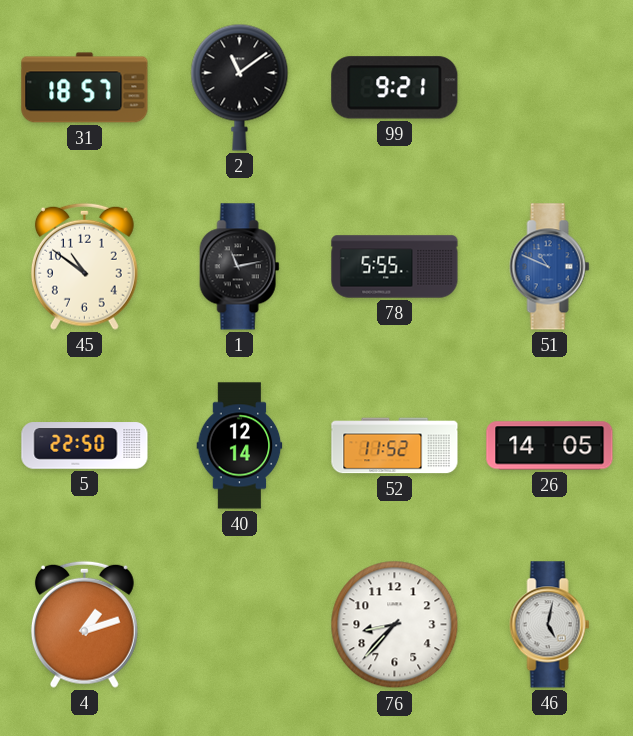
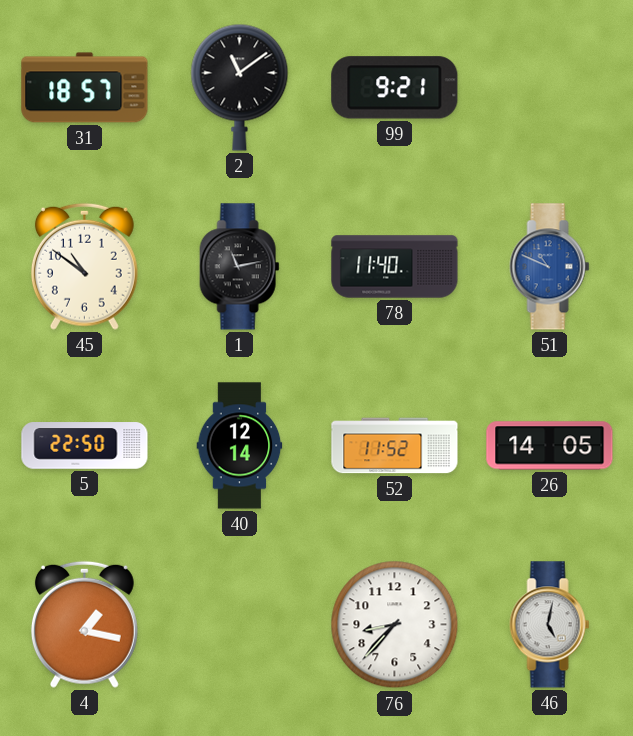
78: 5:55 -> 11:40 (395, 267)
4: 1:12 -> 1:17 (84, 624)
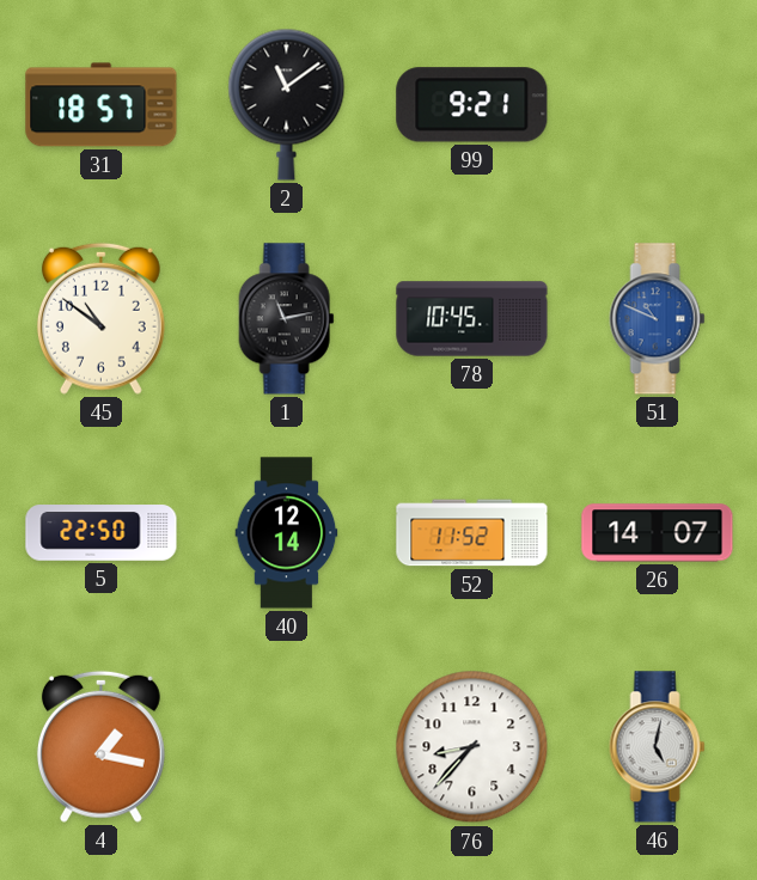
78: 11:40 -> 10:45 (472, 319)
26: 14:05 -> 14:07 (658, 533)
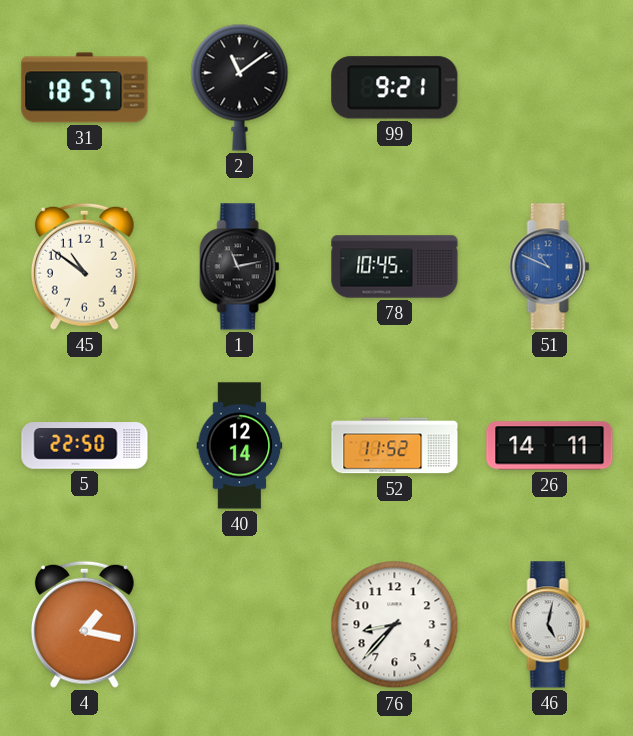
26: 14:07 -> 14:11 (550, 446)
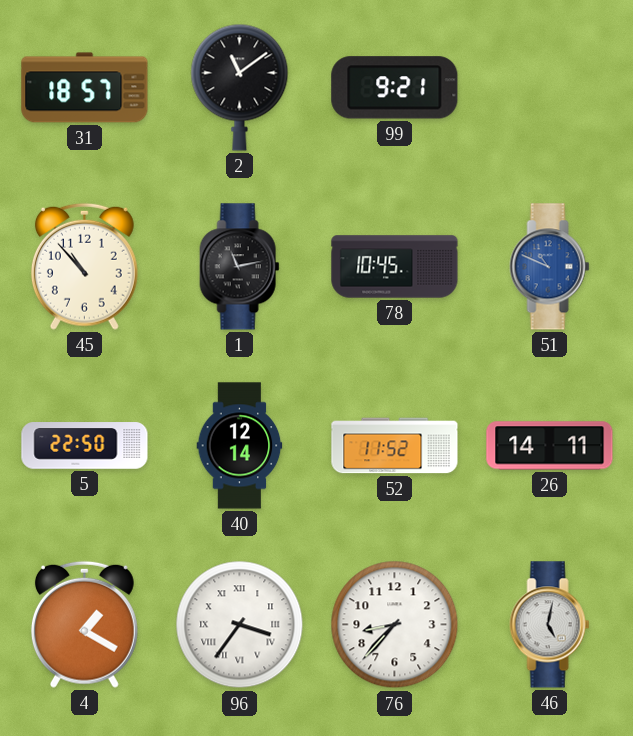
45: 10:51 -> 10:53 (84, 266)
4: 1:17 -> 1:20 (84, 624)
96: none -> 3:36 (240, 625)
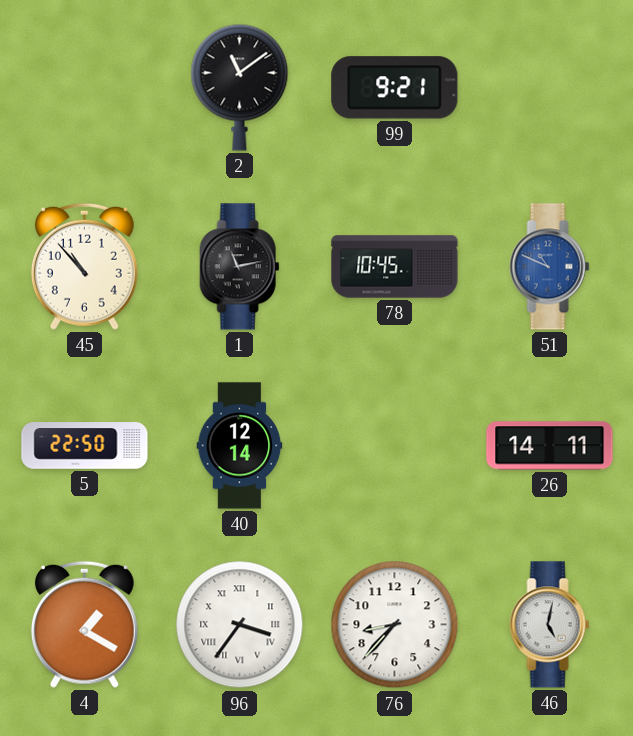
31: 18:57 -> none (85, 88)
52: 11:52 -> none (395, 446)
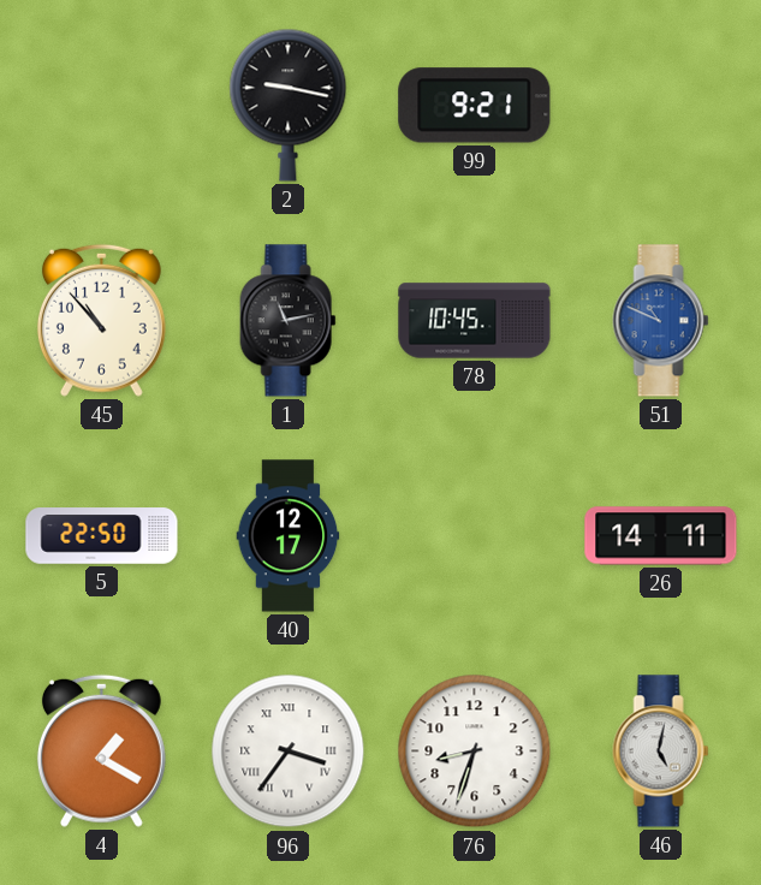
2: 11:09 -> 9:17 (289, 105)
40: 12:14 -> 12:17 (289, 536)
76: 8:37 -> 8:33 (475, 752)
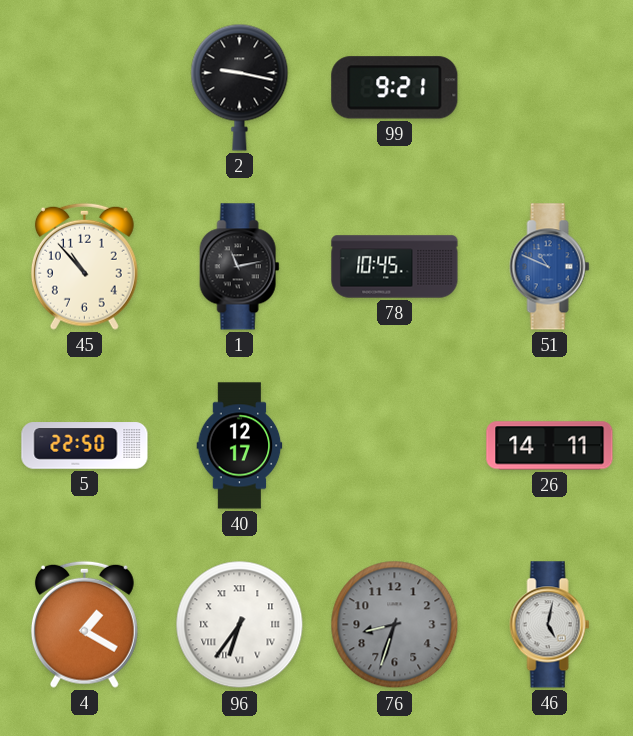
96: 3:36 -> 6:36 (240, 625)
76 dial: white -> grey (395, 625)
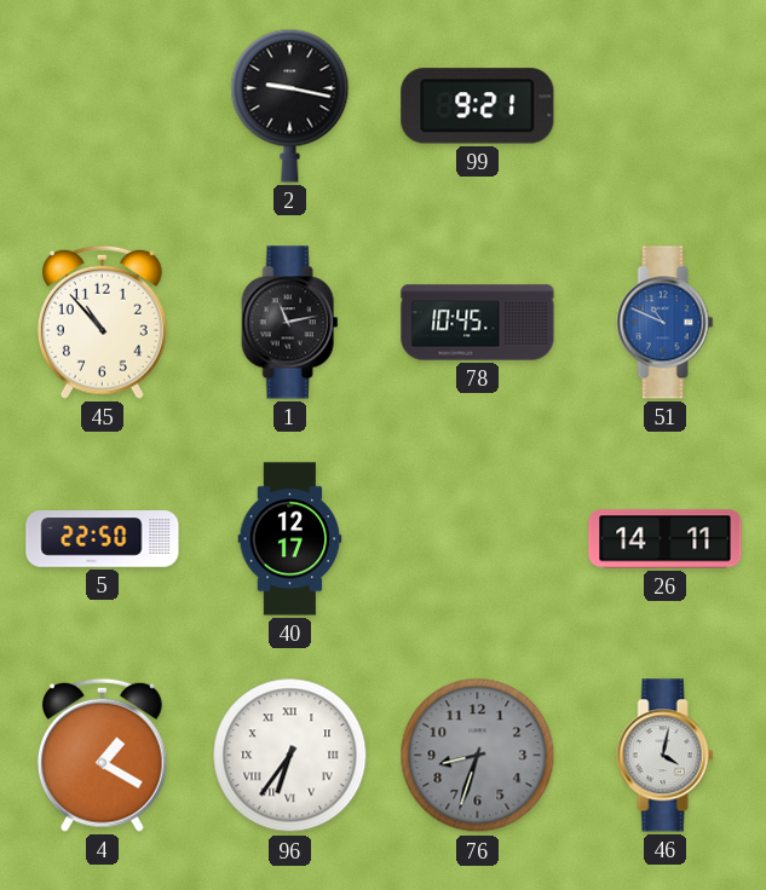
46: 5:02 -> 4:02 (666, 756)
